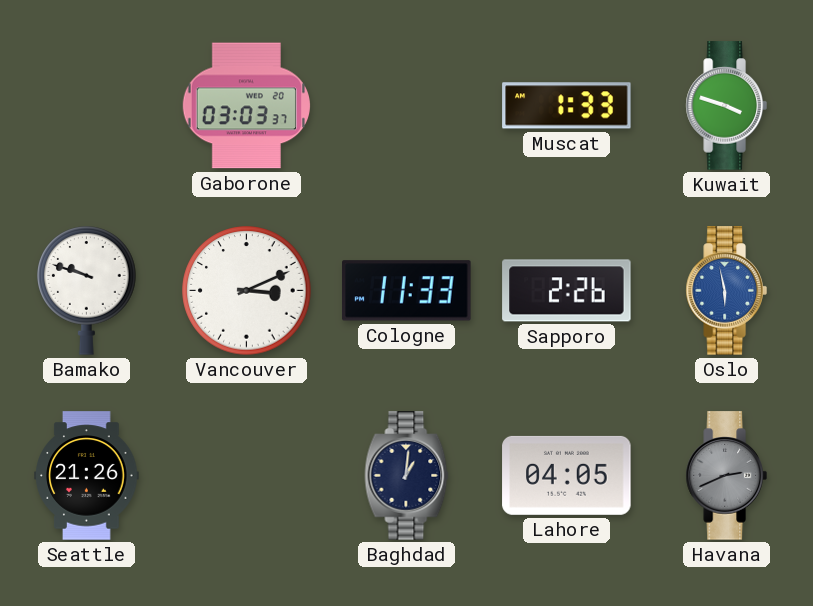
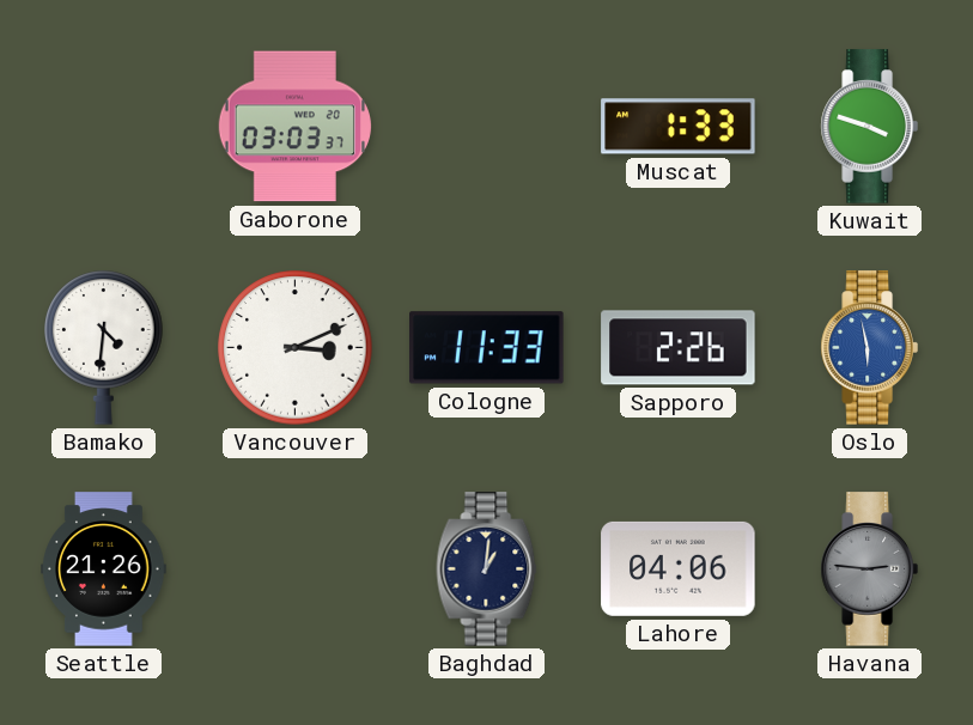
Bamako: 9:48 -> 4:31 (104, 348)
Lahore: 04:05 -> 04:06 (679, 568)
Havana: 2:41 -> 2:46 (869, 569)
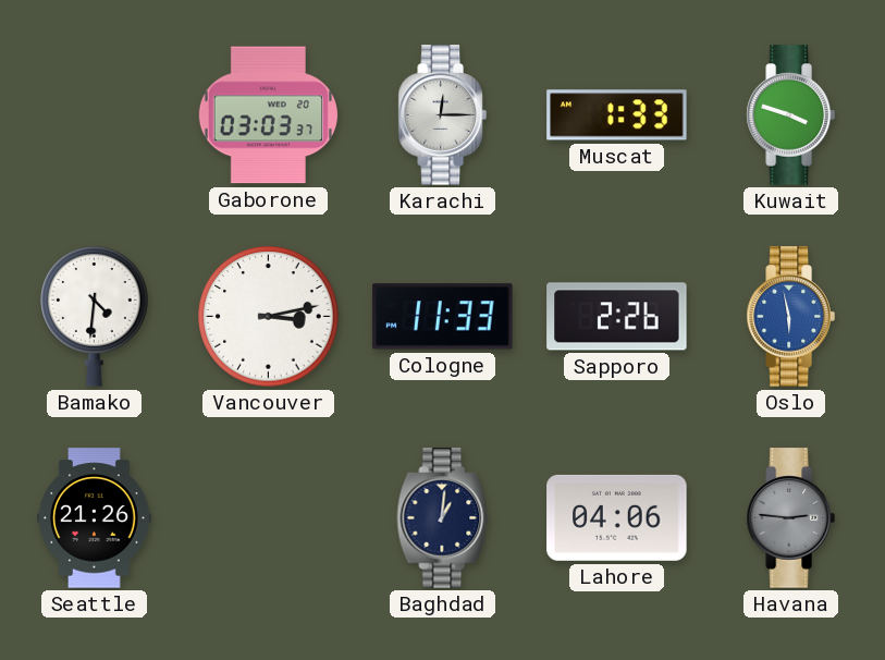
Karachi: none -> 12:15 (442, 115)
Vancouver: 3:11 -> 3:13 (269, 317)
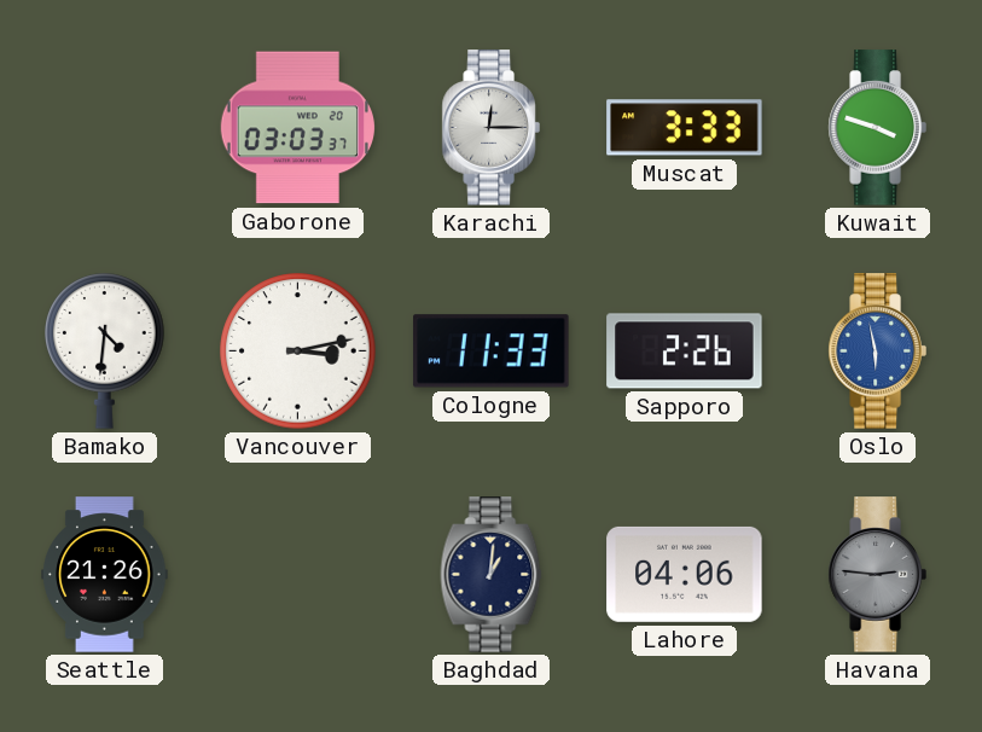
Muscat: 1:33 -> 3:33 (685, 128)
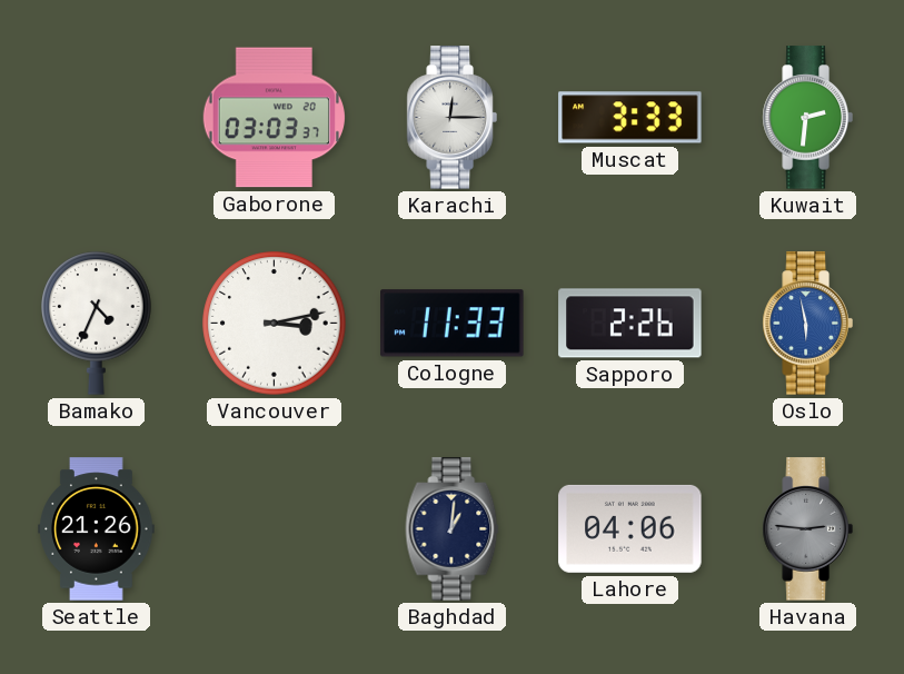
Kuwait: 3:48 -> 2:31 (807, 118)
Bamako: 4:31 -> 4:34 (97, 324)
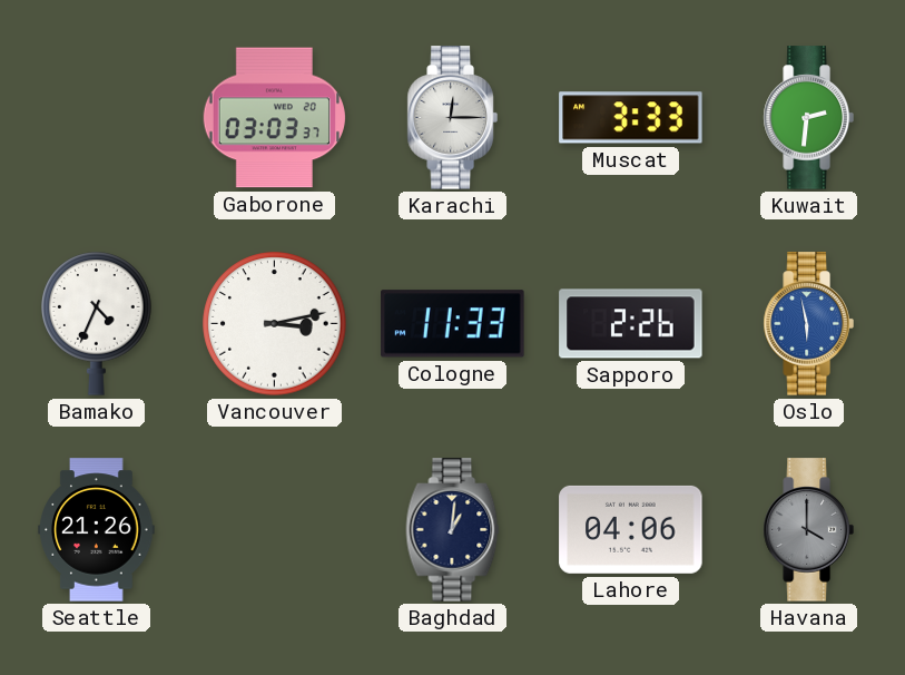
Havana: 2:46 -> 4:00 (808, 530)
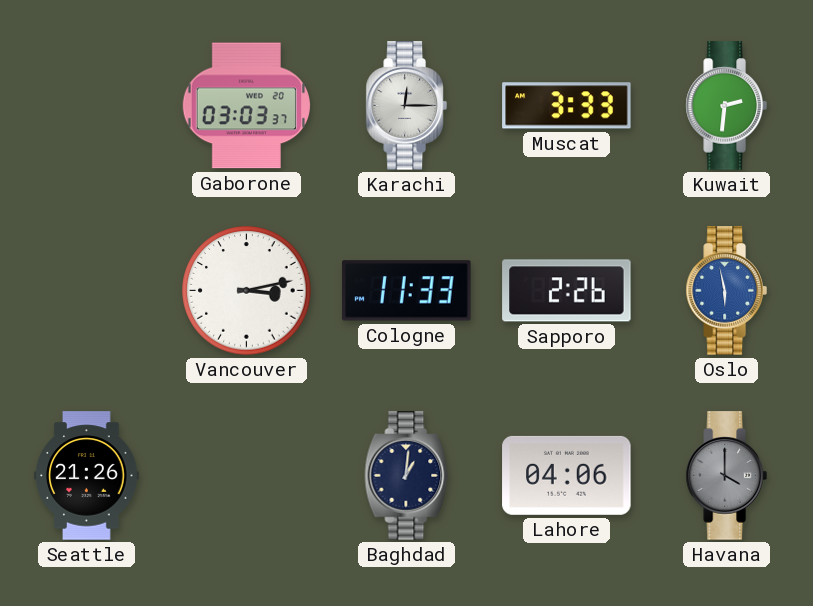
Bamako: 4:34 -> none (97, 324)
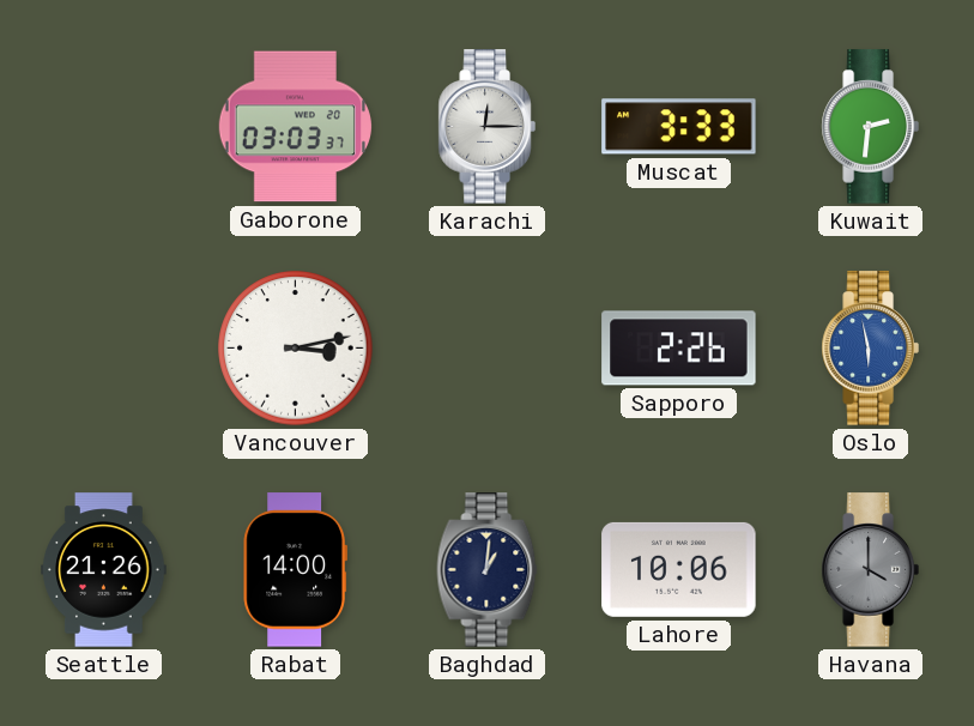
Cologne: 11:33 -> none (407, 291)
Rabat: none -> 14:00 (295, 570)
Lahore: 04:06 -> 10:06 (679, 569)
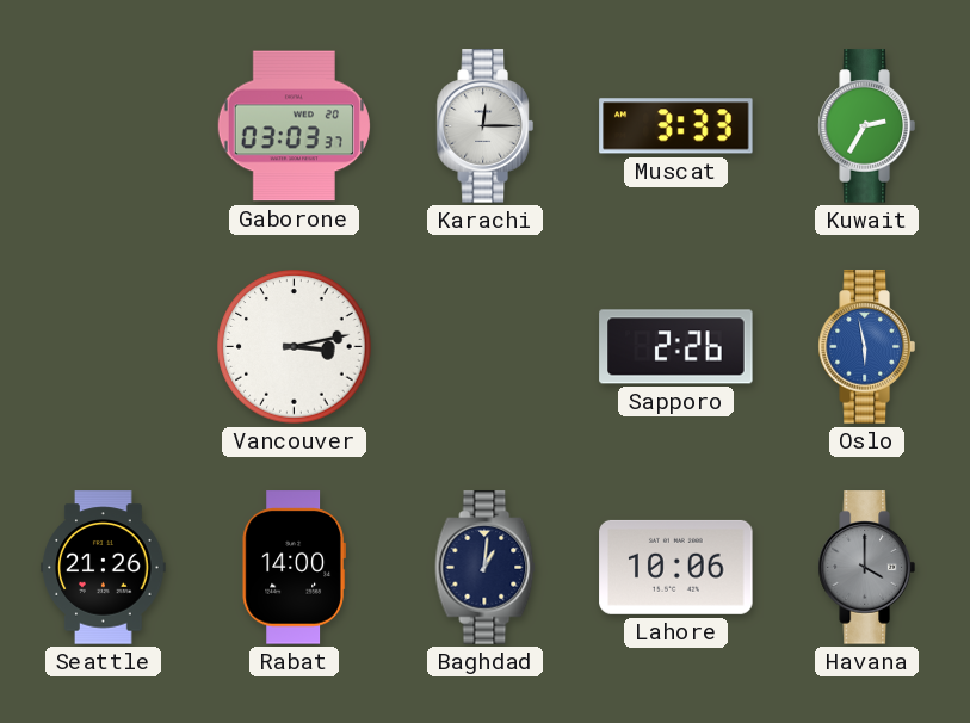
Kuwait: 2:31 -> 2:35 (866, 126)
